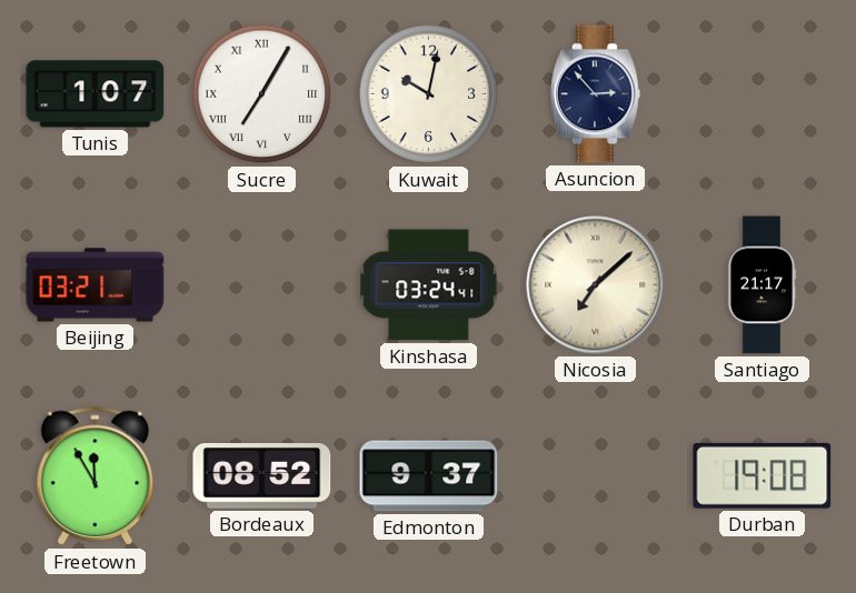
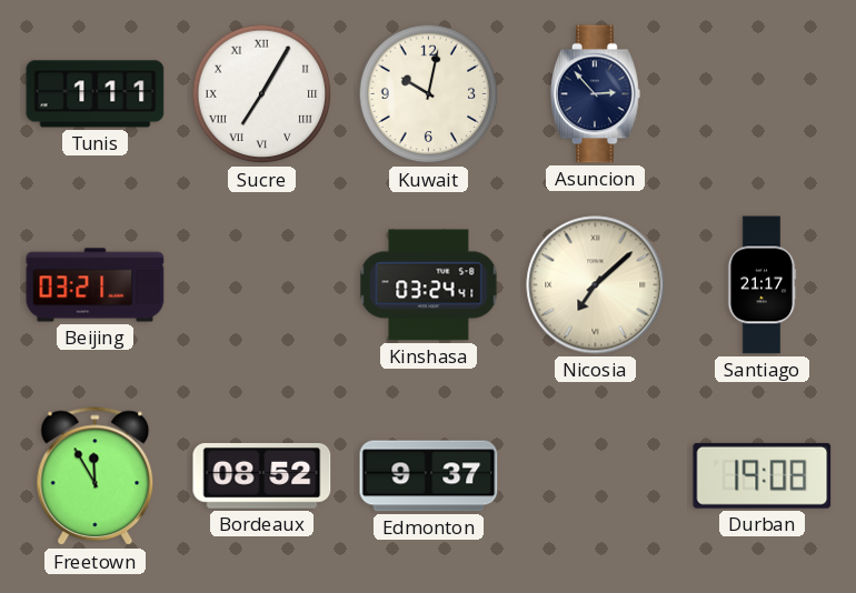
Tunis: 1:07 -> 1:11 (96, 94)
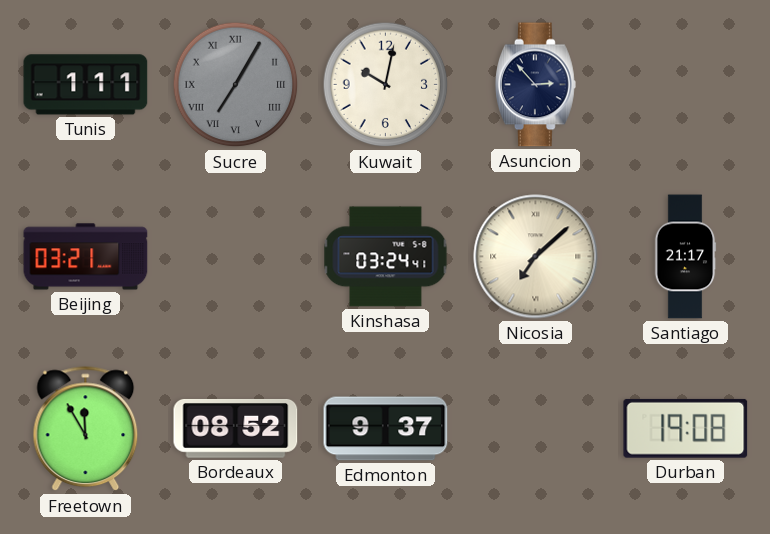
Sucre dial: white -> grey (236, 85)
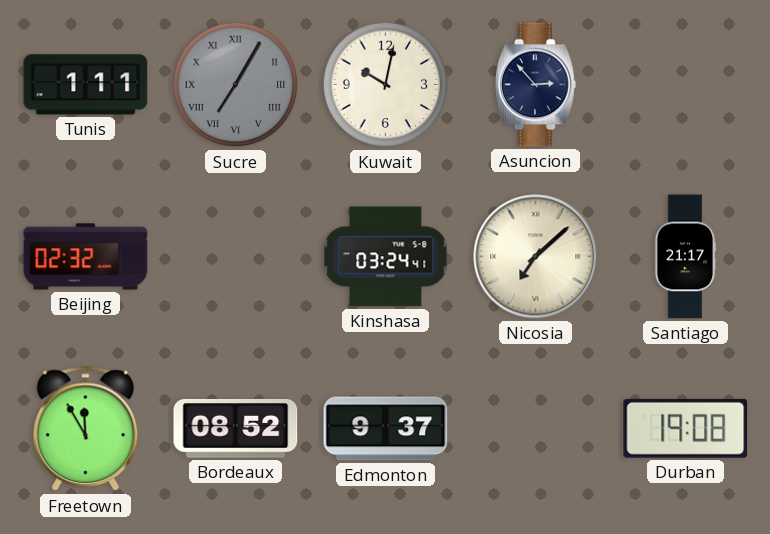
Beijing: 03:21 -> 02:32 (86, 257)
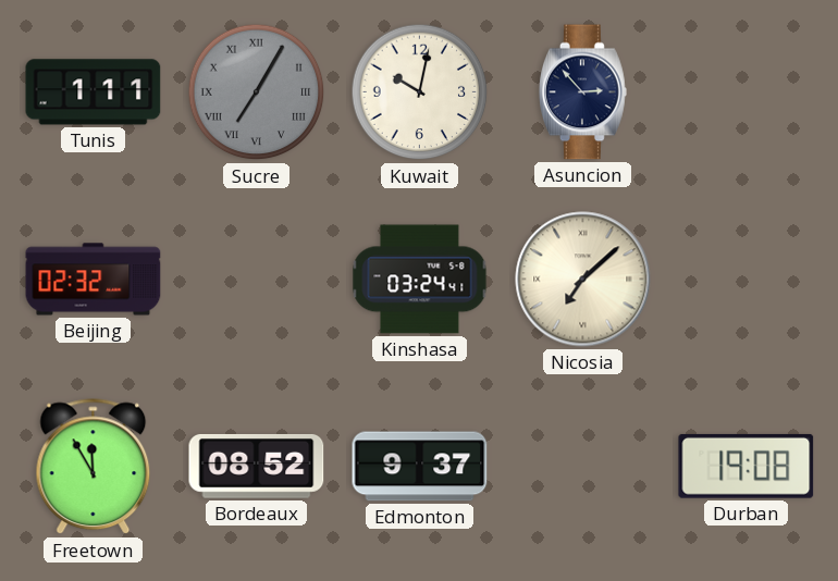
Santiago: 21:17 -> none (685, 257)
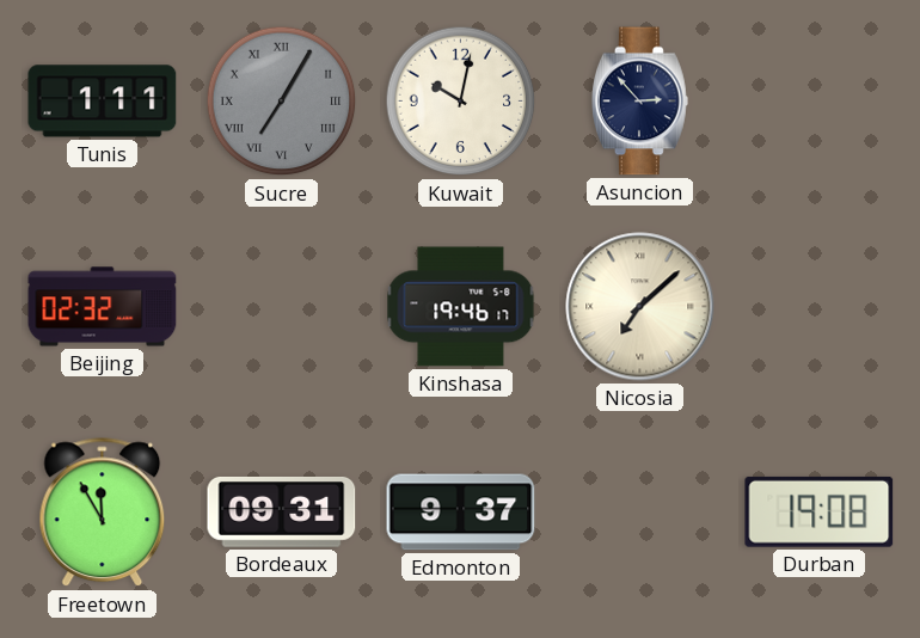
Kinshasa: 03:24 -> 19:46 (461, 307)
Bordeaux: 08:52 -> 09:31 (282, 513)
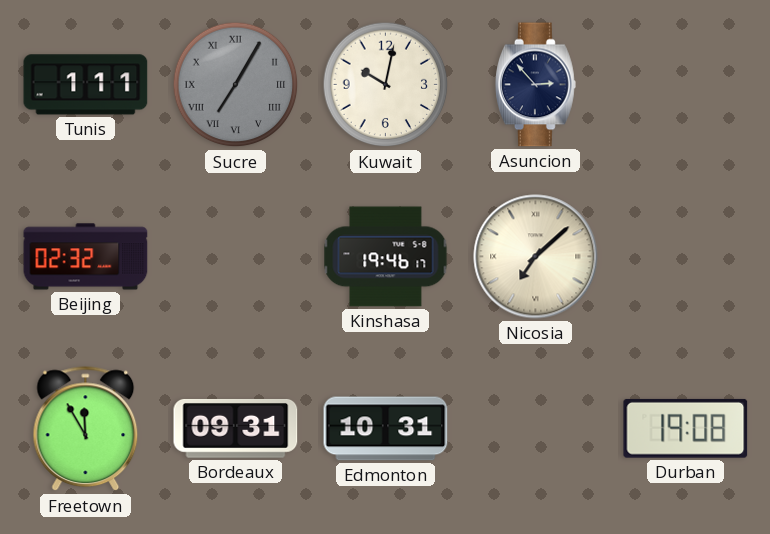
Edmonton: 9:37 -> 10:31 (386, 429)
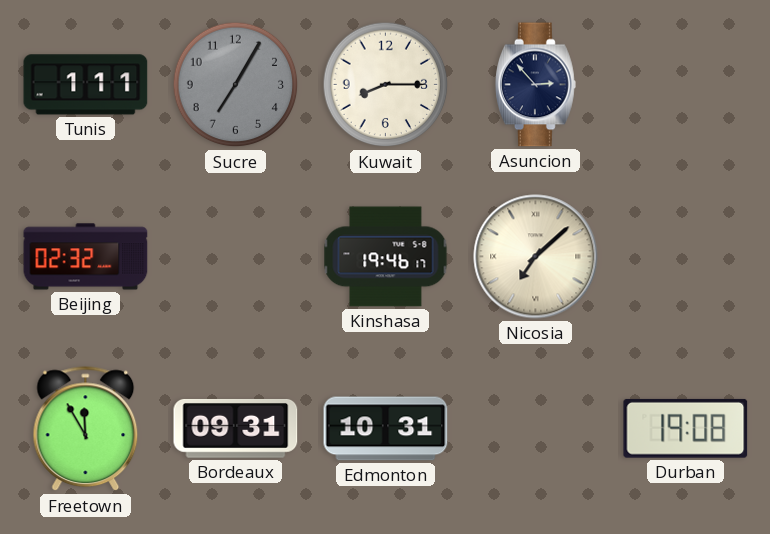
Sucre numerals: Roman -> Arabic (236, 85)
Kuwait: 10:02 -> 8:15 (386, 85)
